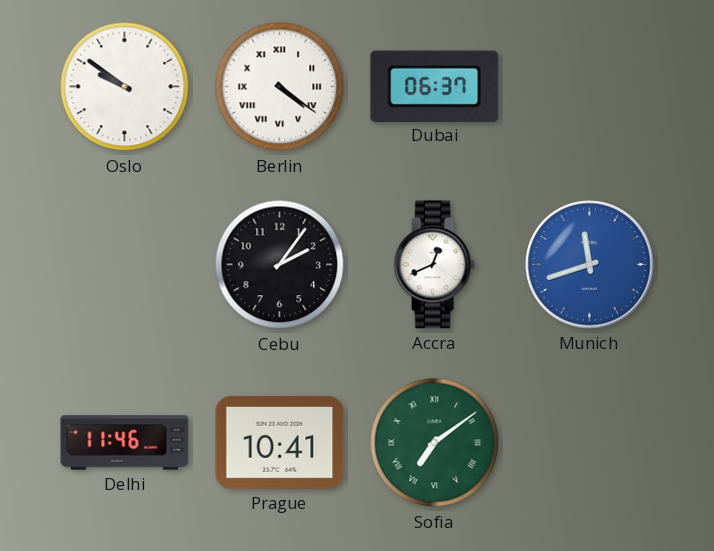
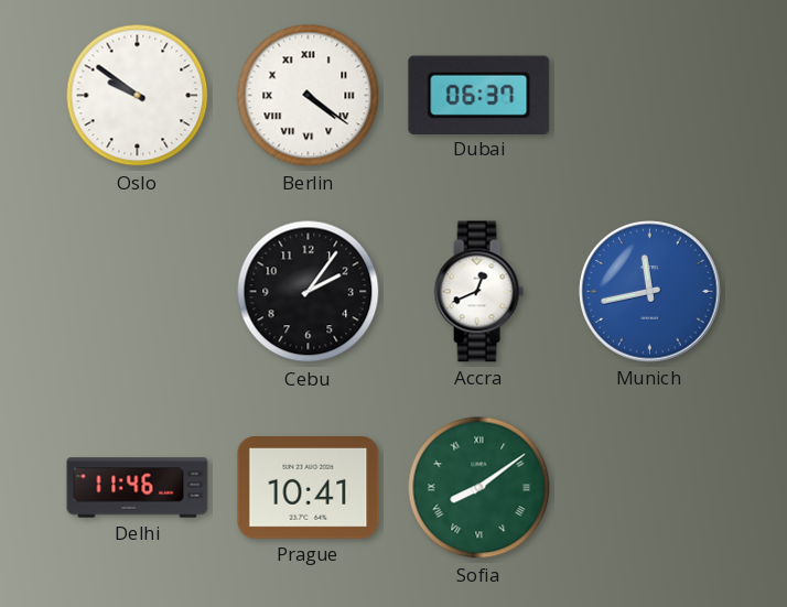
Munich: 11:42 -> 11:43 (650, 292)
Sofia: 7:09 -> 8:09 (479, 488)
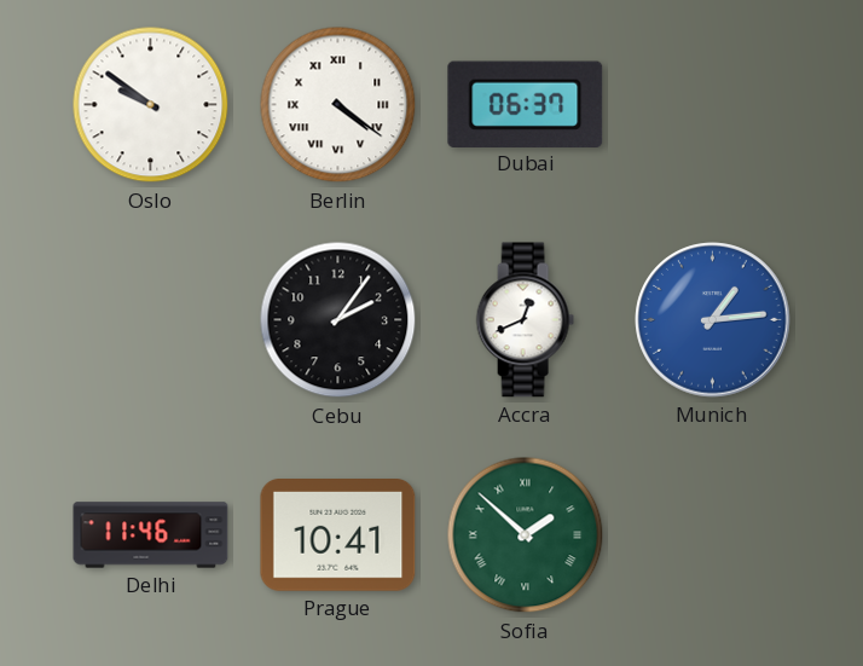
Munich: 11:43 -> 1:14 (713, 320)
Sofia: 8:09 -> 1:52 (526, 535)
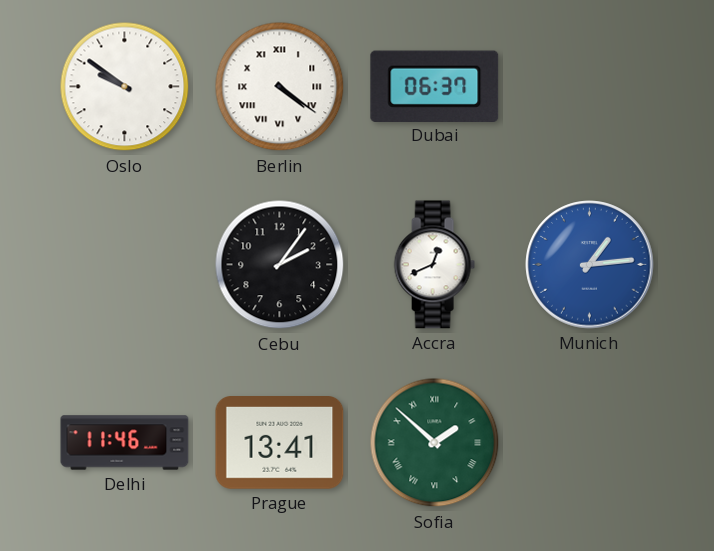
Prague: 10:41 -> 13:41 (280, 443)
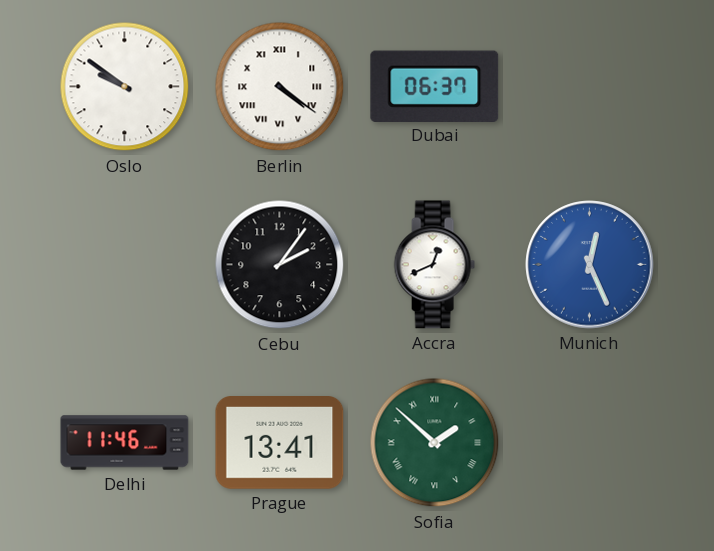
Munich: 1:14 -> 12:26 (590, 265)
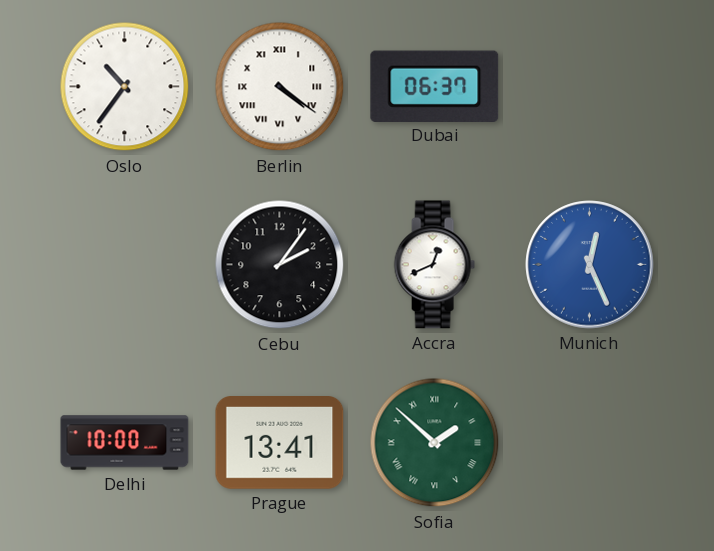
Oslo: 9:51 -> 10:36 (125, 87)
Delhi: 11:46 -> 10:00 (125, 443)
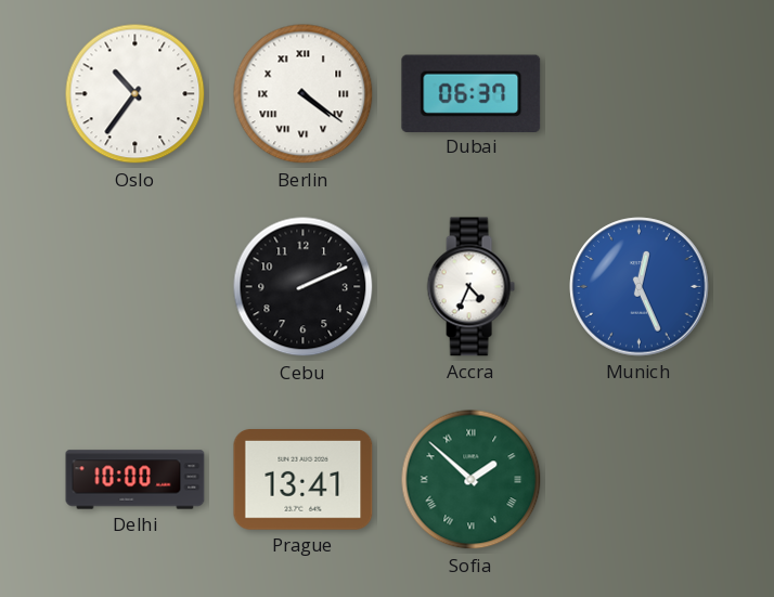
Cebu: 2:06 -> 2:11 (304, 287)
Accra: 12:41 -> 4:34 (470, 287)
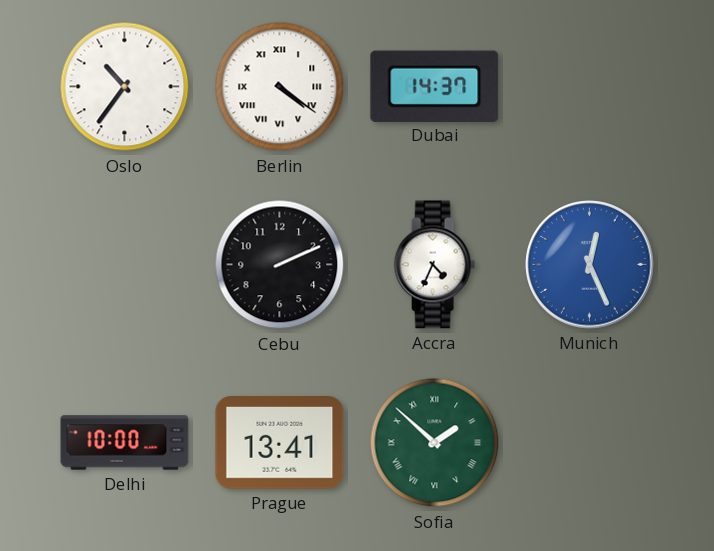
Dubai: 06:37 -> 14:37 (435, 86)
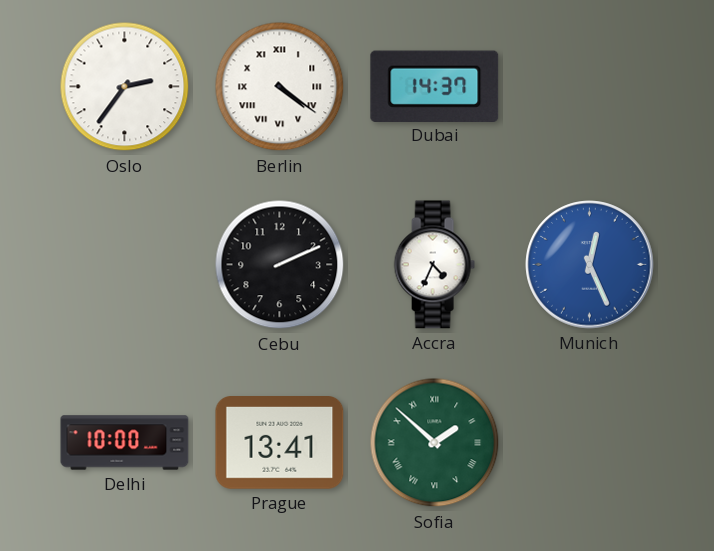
Oslo: 10:36 -> 2:36 (125, 87)
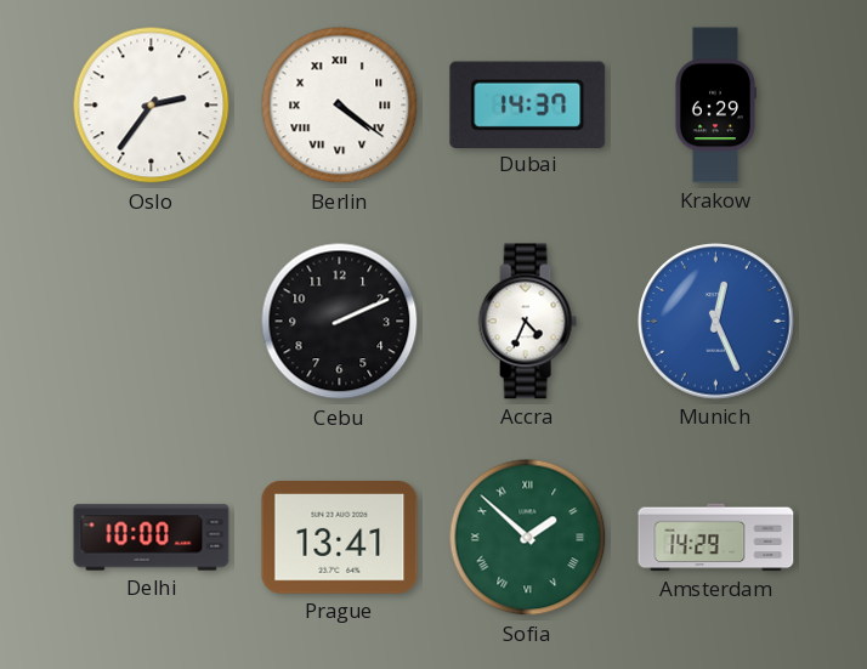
Krakow: none -> 6:29 (715, 106)
Amsterdam: none -> 14:29 (716, 538)
